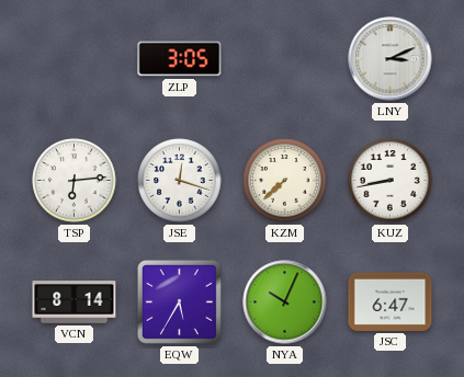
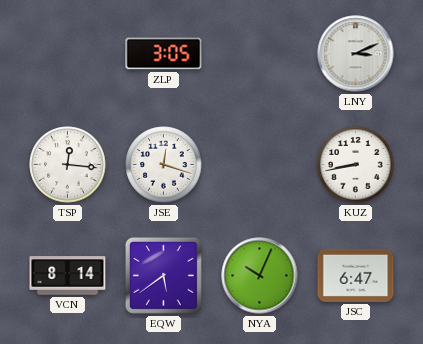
TSP: 6:14 -> 12:16 (68, 165)
KZM: 7:38 -> none (285, 181)
EQW: 5:35 -> 5:39 (163, 275)
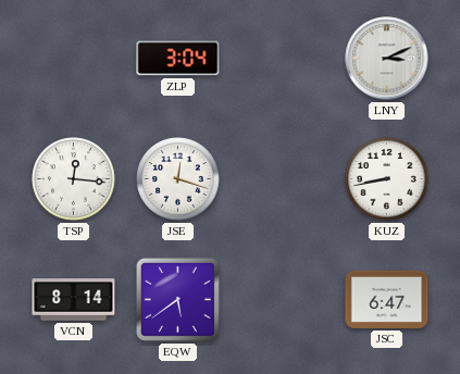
ZLP: 3:05 -> 3:04 (178, 59)
NYA: 10:04 -> none (260, 276)
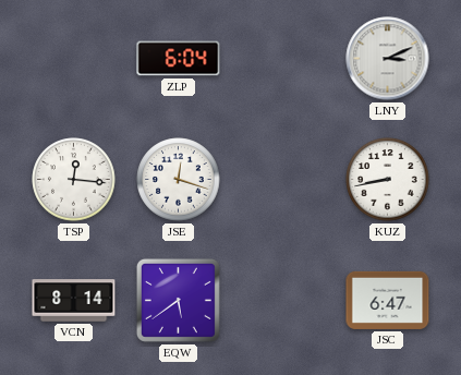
ZLP: 3:04 -> 6:04 (179, 59)
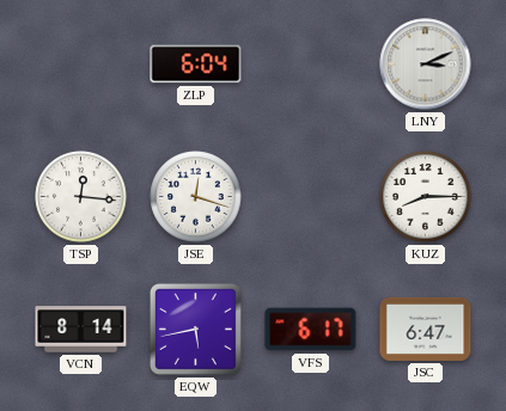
KUZ: 8:43 -> 8:15 (426, 197)
EQW: 5:39 -> 5:43 (195, 329)
VFS: none -> 6:17 (311, 330)
